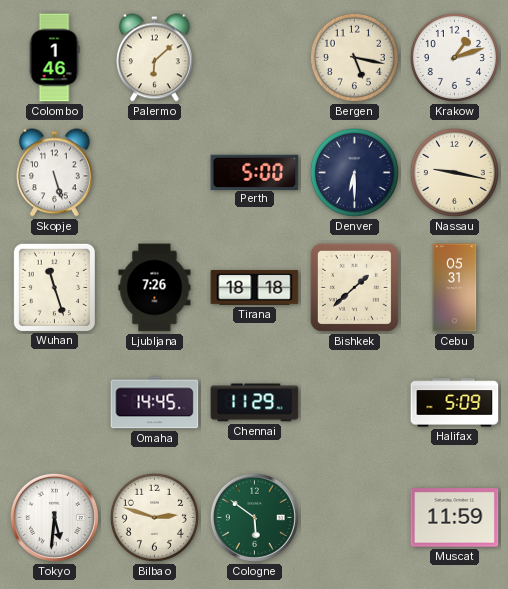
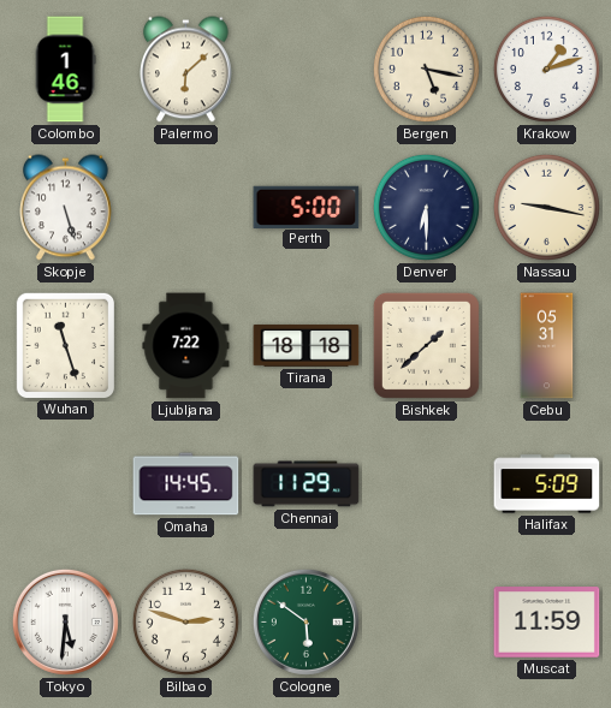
Ljubljana: 7:26 -> 7:22 (186, 346)
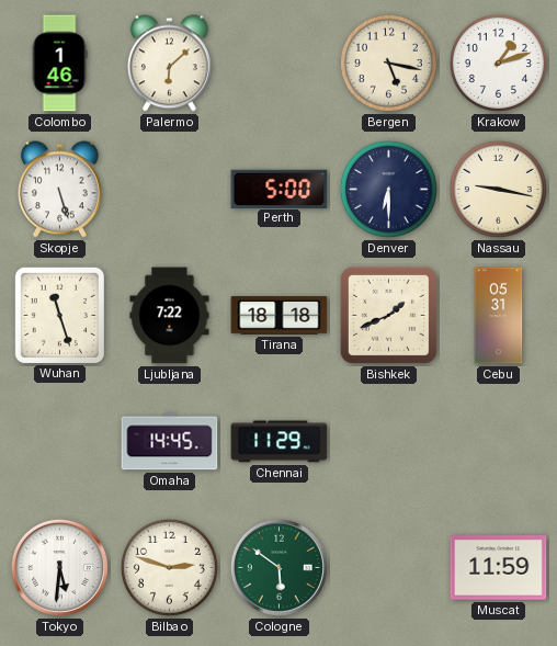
Bishkek: 1:38 -> 1:41 (388, 315)
Halifax: 5:09 -> none (547, 484)
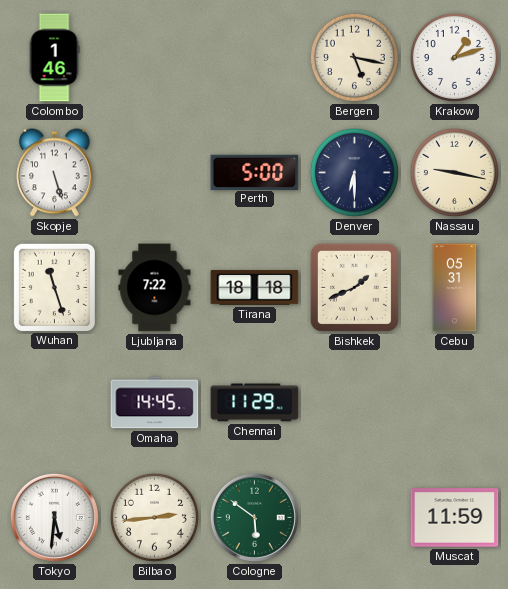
Palermo: 6:08 -> none (170, 64)
Bilbao: 2:48 -> 2:44 (154, 517)
